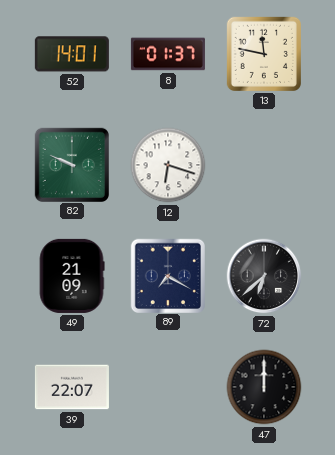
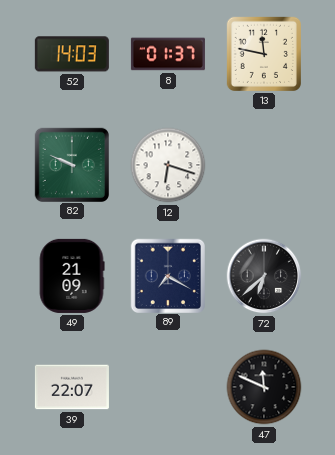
52: 14:01 -> 14:03 (72, 54)
47: 12:00 -> 11:49 (264, 387)
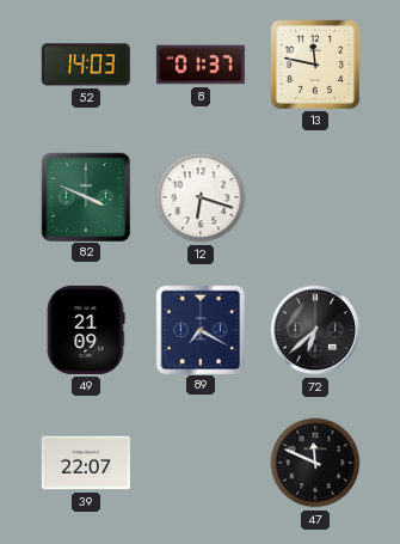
82: 9:49 -> 3:49 (85, 196)
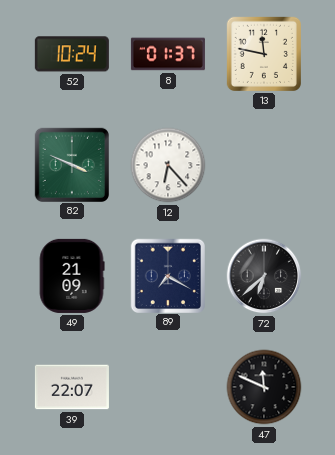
52: 14:03 -> 10:24 (72, 54)
12: 6:18 -> 6:23 (168, 165)
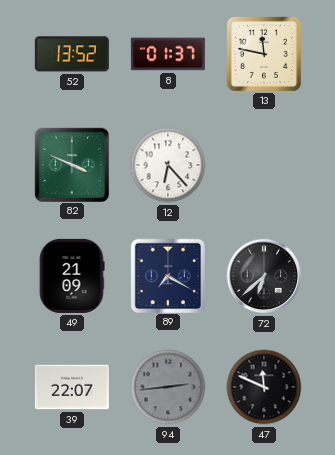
52: 10:24 -> 13:52 (72, 54)
94: none -> 2:44 (168, 387)
